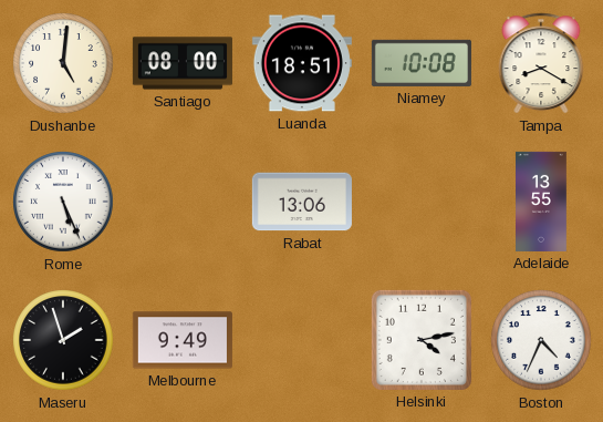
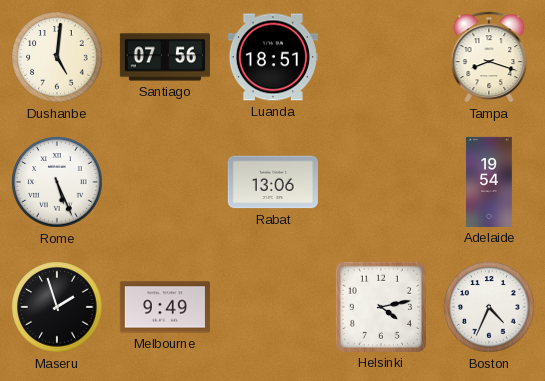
Santiago: 08:00 -> 07:56 (165, 57)
Niamey: 10:08 -> none (422, 63)
Tampa: 8:20 -> 8:18 (489, 57)
Adelaide: 13:55 -> 19:54 (489, 182)
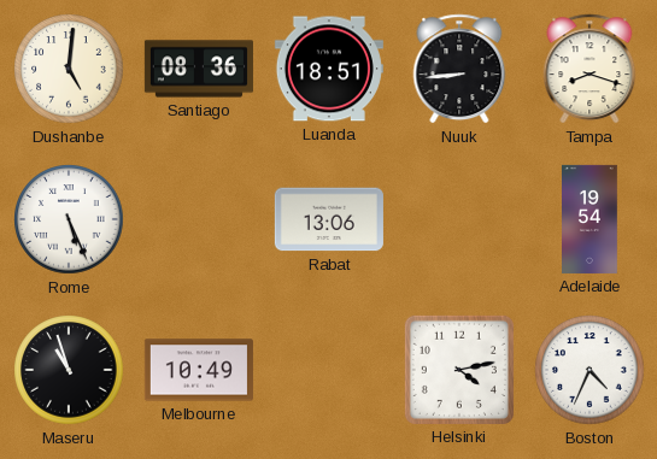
Santiago: 07:56 -> 08:36 (199, 69)
Nuuk: none -> 8:44 (459, 69)
Maseru: 1:57 -> 10:57 (69, 370)
Melbourne: 9:49 -> 10:49 (199, 370)
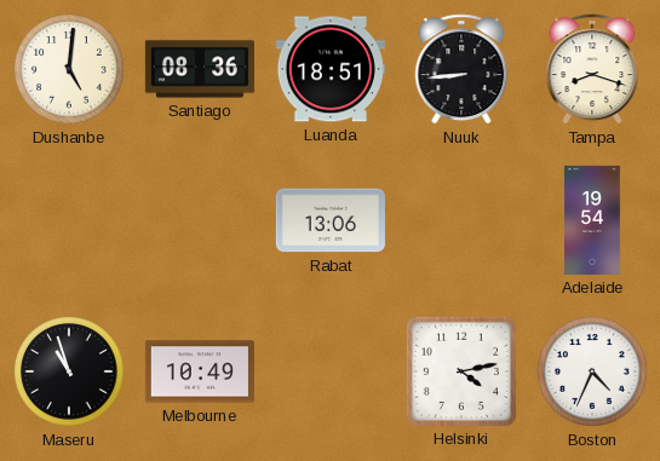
Rome: 5:26 -> none (69, 219)
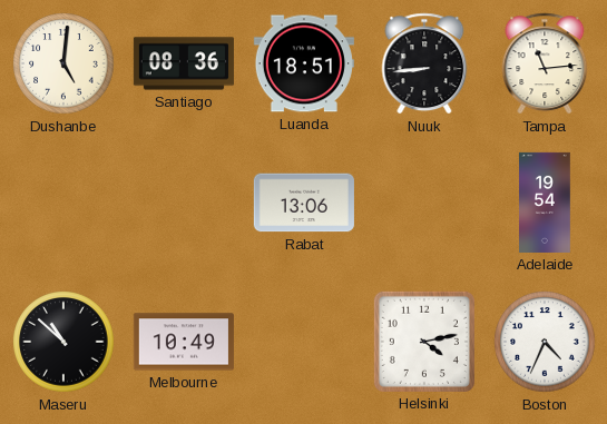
Tampa: 8:18 -> 11:14 (545, 63)
Maseru: 10:57 -> 10:52 (63, 342)
